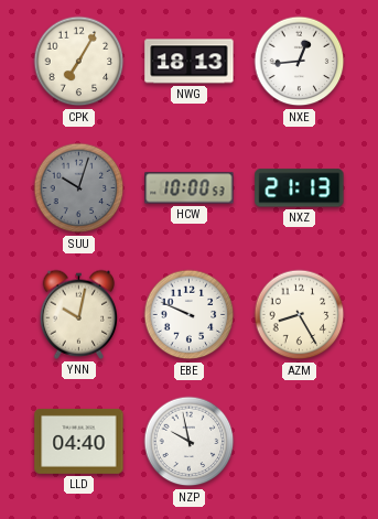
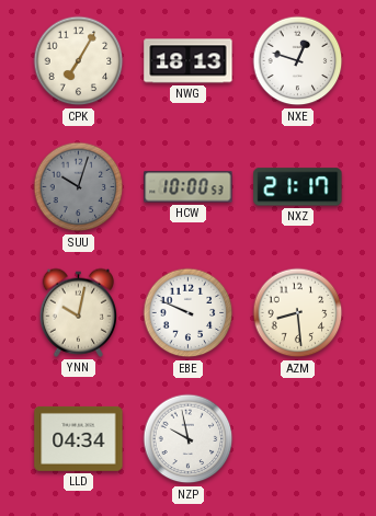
NXE: 12:44 -> 12:48 (298, 61)
NXZ: 21:13 -> 21:17 (298, 187)
AZM: 8:25 -> 8:29 (298, 313)
LLD: 04:40 -> 04:34 (79, 438)
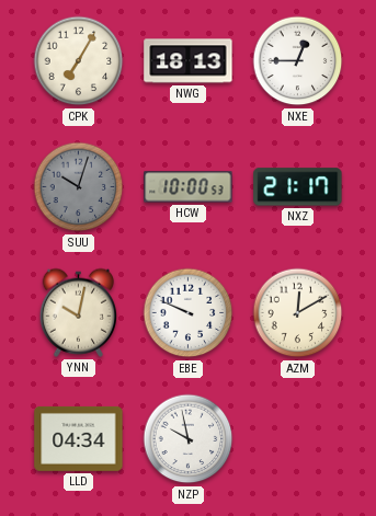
NXE: 12:48 -> 12:45 (298, 61)
AZM: 8:29 -> 12:10 (298, 313)
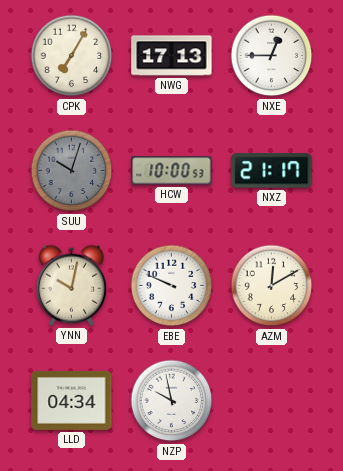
NWG: 18:13 -> 17:13 (172, 56)
